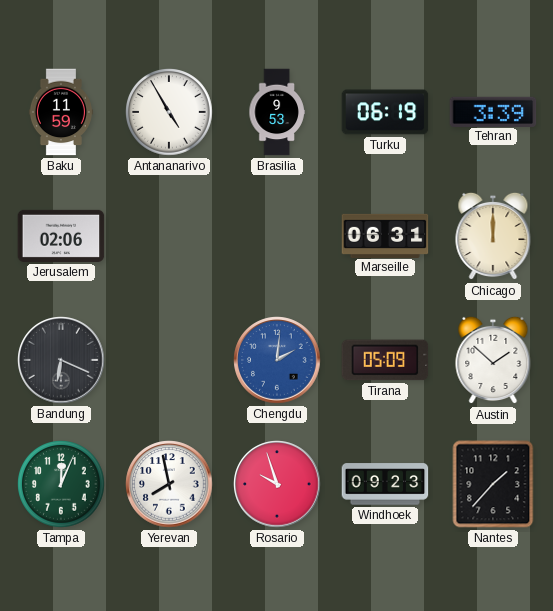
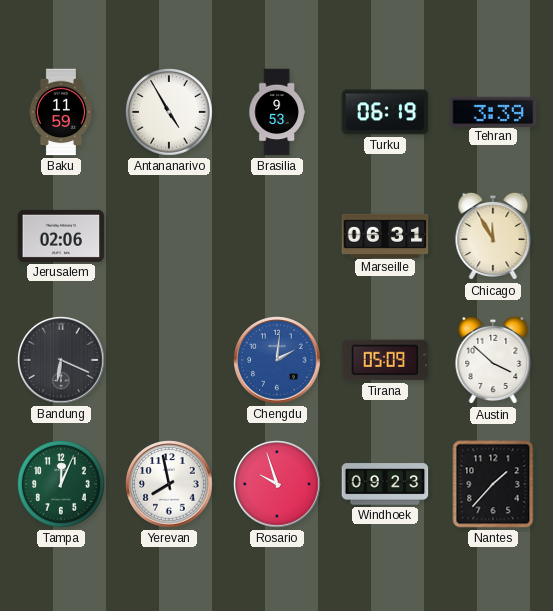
Chicago: 12:00 -> 11:55 (493, 236)
Austin: 1:52 -> 3:52 (493, 360)
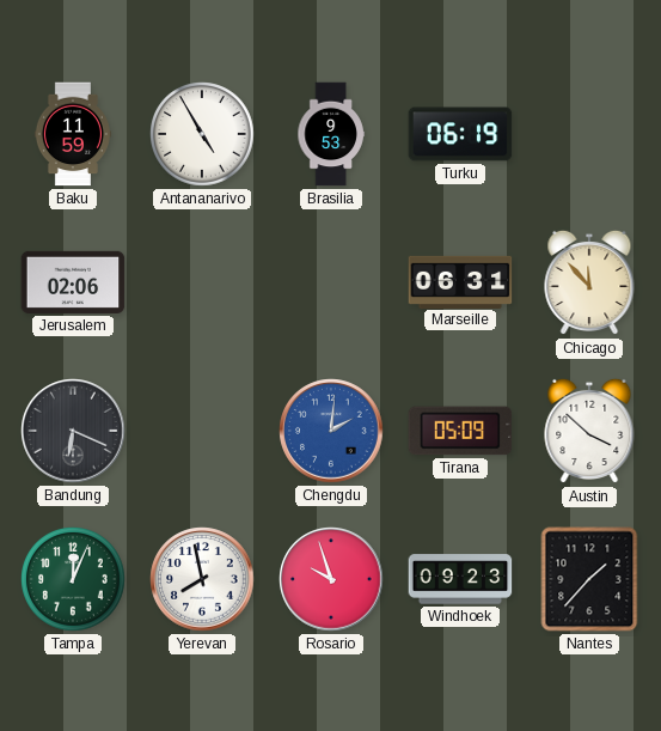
Tehran: 3:39 -> none (493, 111)
Chicago: 11:55 -> 11:53 (589, 282)
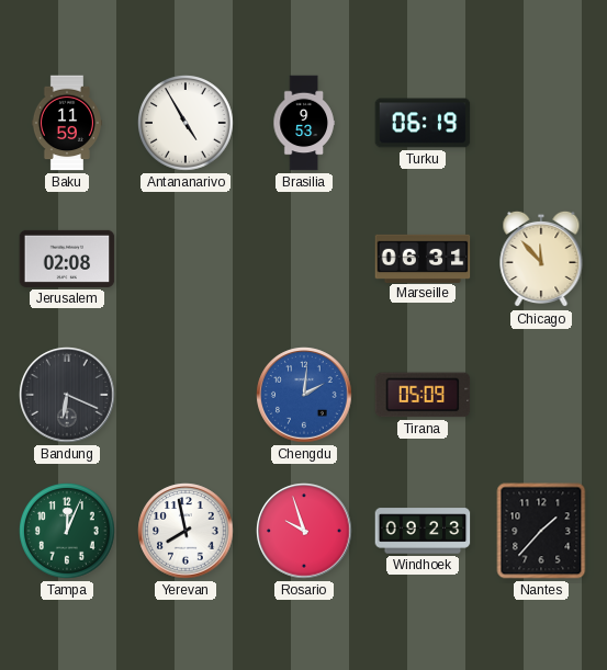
Jerusalem: 02:06 -> 02:08 (67, 259)
Austin: 3:52 -> none (589, 431)
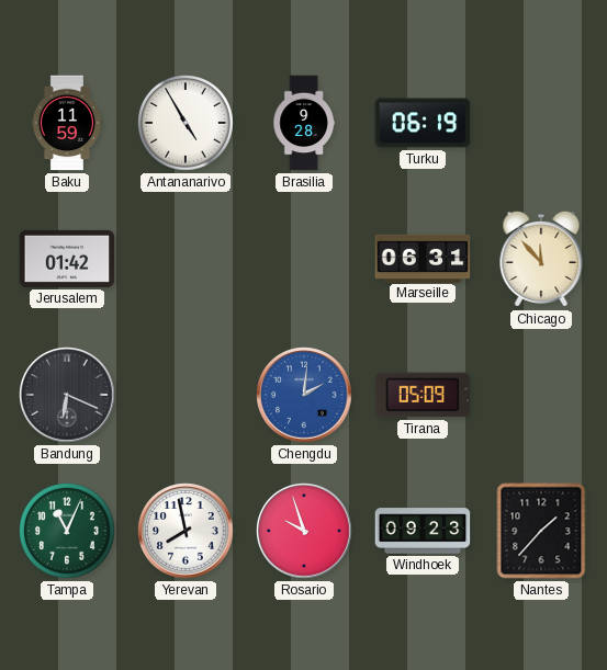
Brasilia: 9:53 -> 9:28 (304, 123)
Jerusalem: 02:08 -> 01:42 (67, 259)
Tampa: 12:04 -> 11:04 (67, 531)
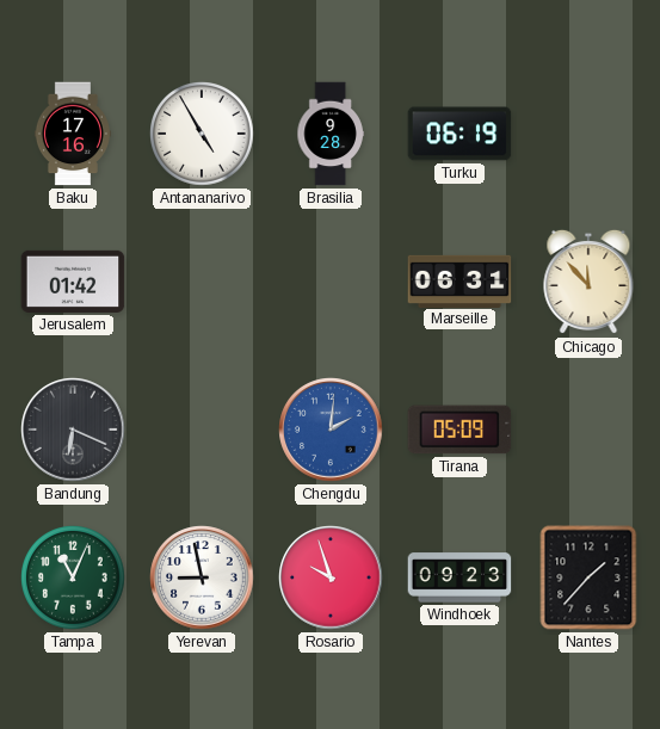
Baku: 11:59 -> 17:16 (73, 134)
Yerevan: 7:58 -> 8:58 (202, 577)
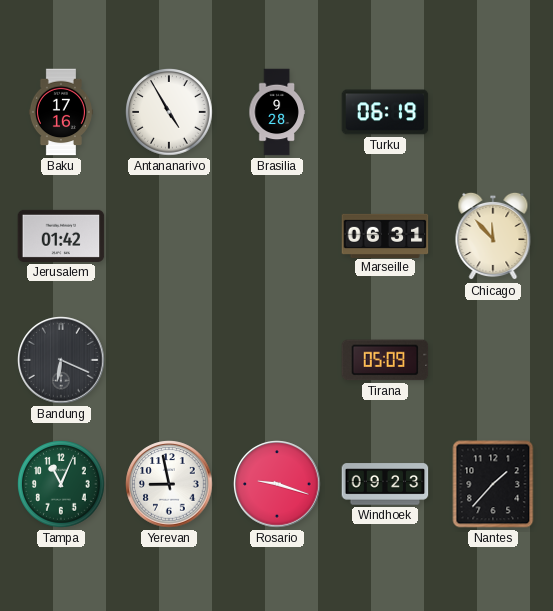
Chengdu: 2:01 -> none (331, 430)
Rosario: 9:57 -> 9:18 (277, 484)
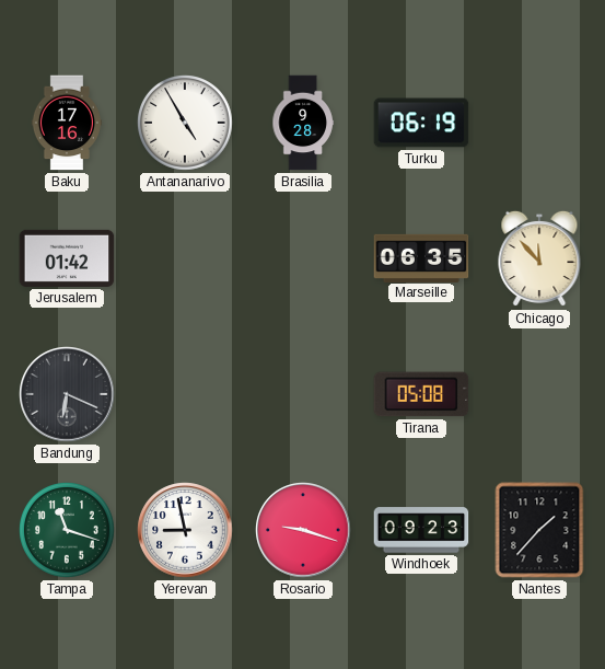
Marseille: 06:31 -> 06:35 (421, 257)
Tirana: 05:09 -> 05:08 (421, 394)
Tampa: 11:04 -> 11:18 (67, 530)
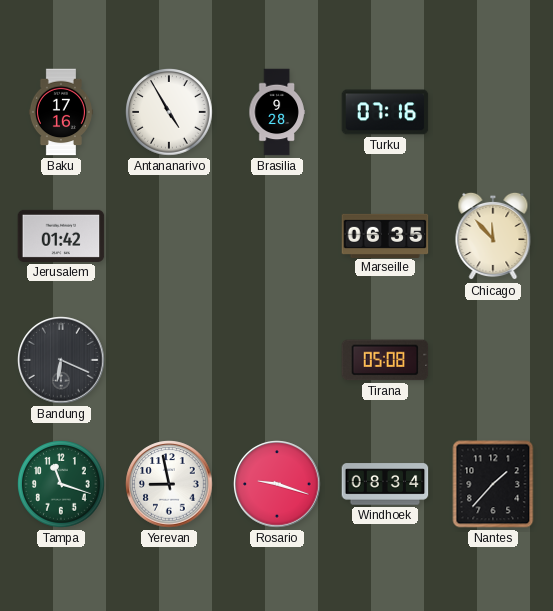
Turku: 06:19 -> 07:16 (385, 112)
Windhoek: 09:23 -> 08:34 (385, 484)
